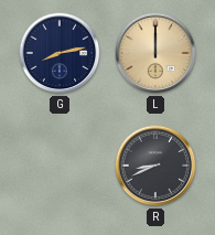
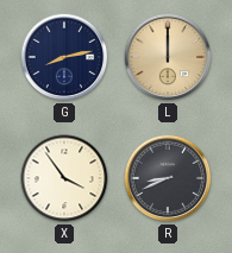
X: none -> 3:54 (64, 178)
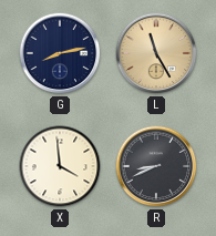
L: 12:00 -> 11:25 (156, 53)
X: 3:54 -> 3:59 (60, 166)
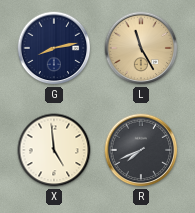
X: 3:59 -> 4:59 (54, 150)
R: 8:41 -> 7:41 (141, 150)
